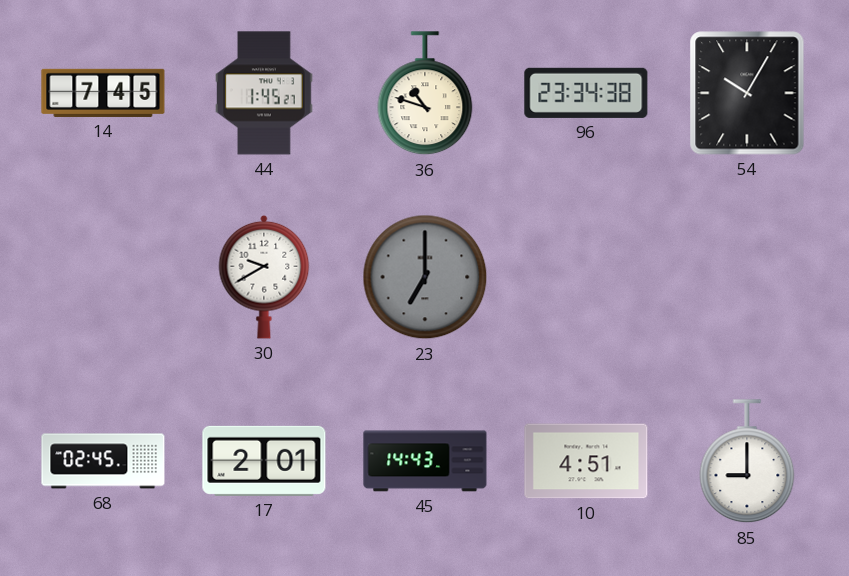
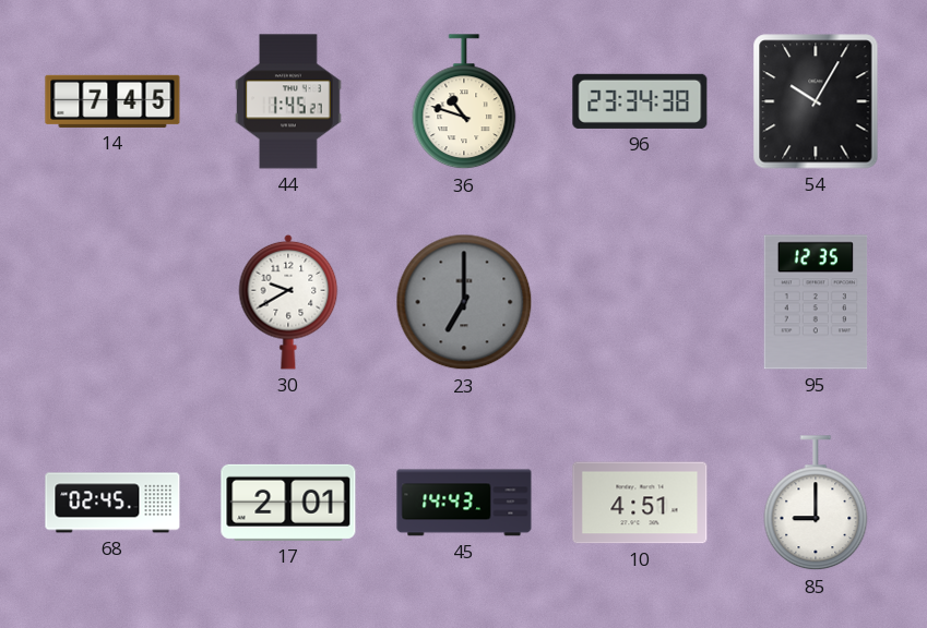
95: none -> 12:35 (816, 302)
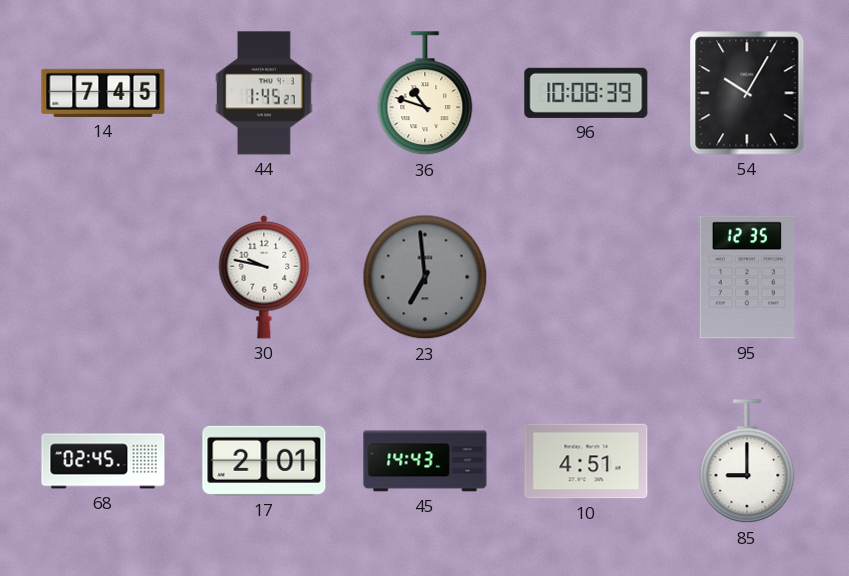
96: 23:34 -> 10:08 (586, 93)
30: 9:40 -> 9:47 (264, 277)
23: 7:00 -> 6:59 (425, 277)
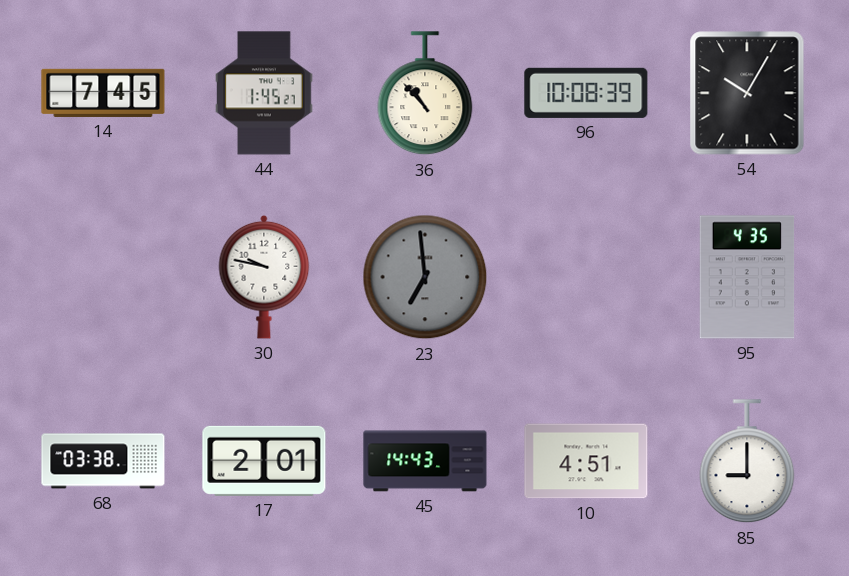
36: 10:48 -> 10:53 (425, 94)
95: 12:35 -> 4:35 (747, 277)
68: 02:45 -> 03:38 (103, 461)
